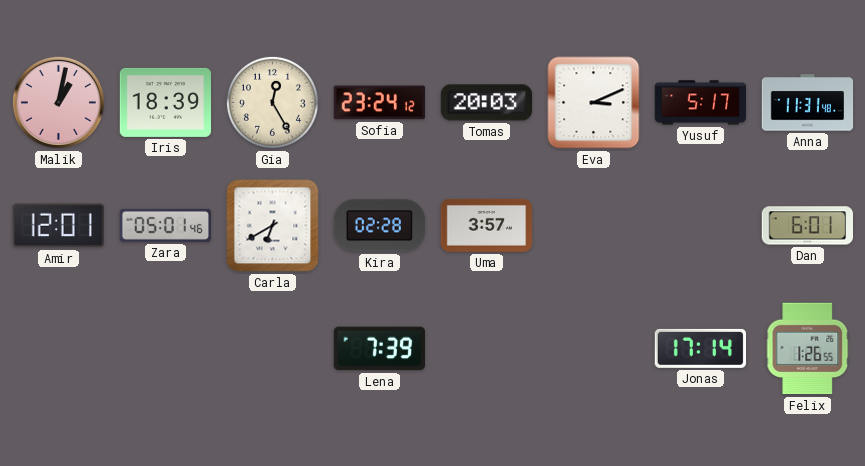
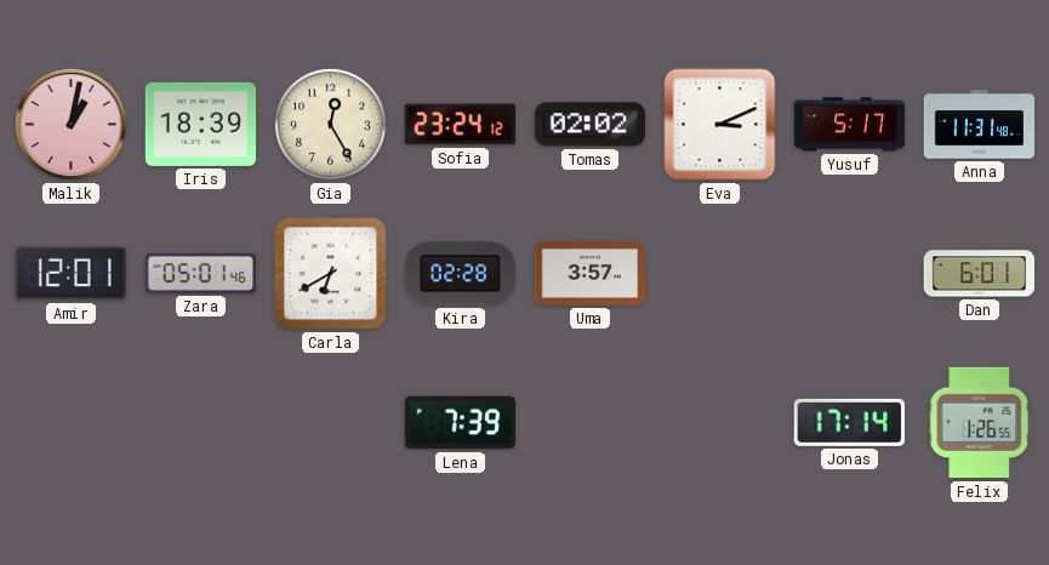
Tomas: 20:03 -> 02:02 (591, 125)
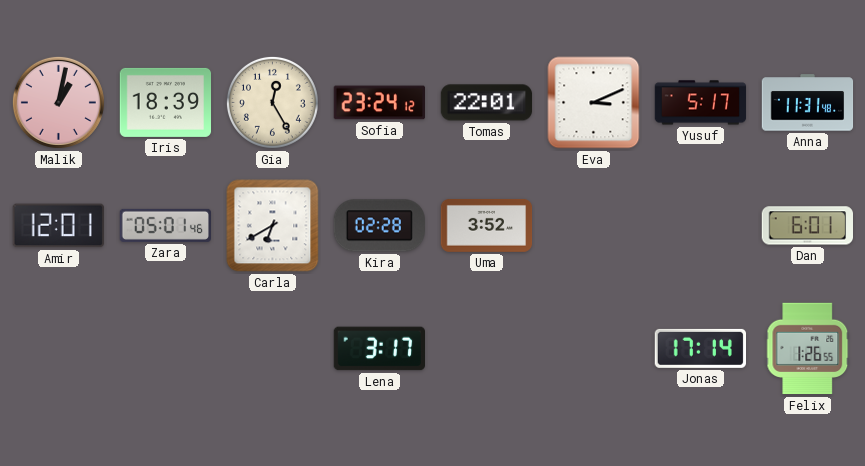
Tomas: 02:02 -> 22:01 (487, 103)
Uma: 3:57 -> 3:52 (487, 225)
Lena: 7:39 -> 3:17 (379, 349)
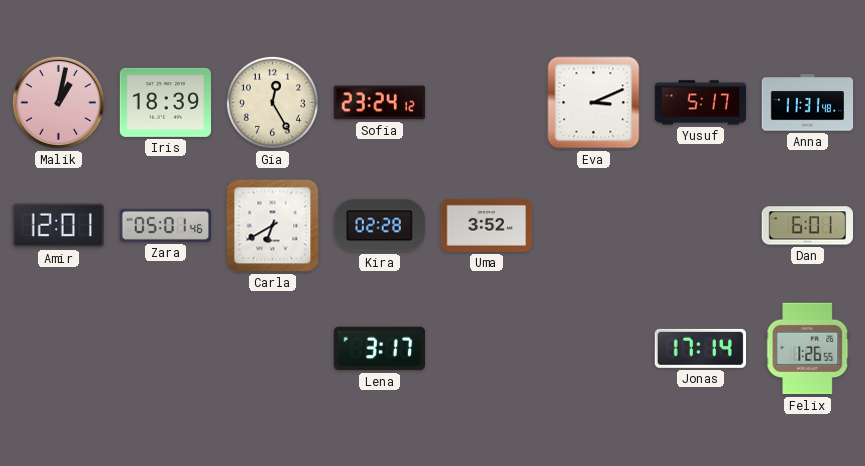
Tomas: 22:01 -> none (487, 103)
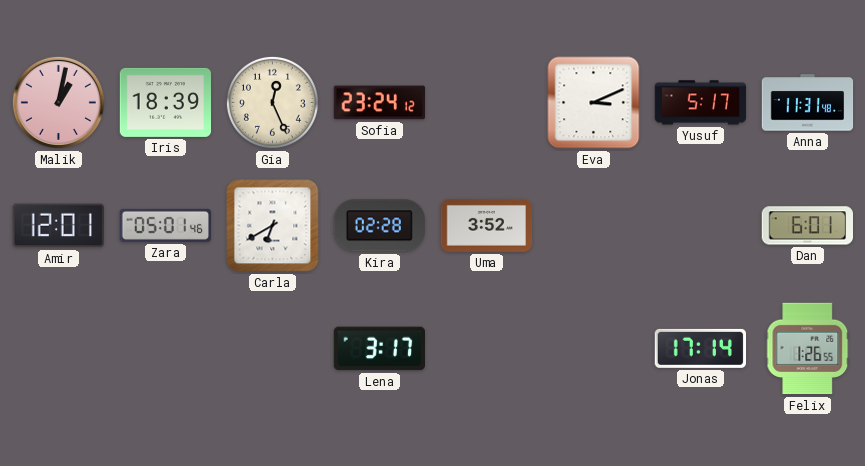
Gia: 12:25 -> 12:26 (272, 102)
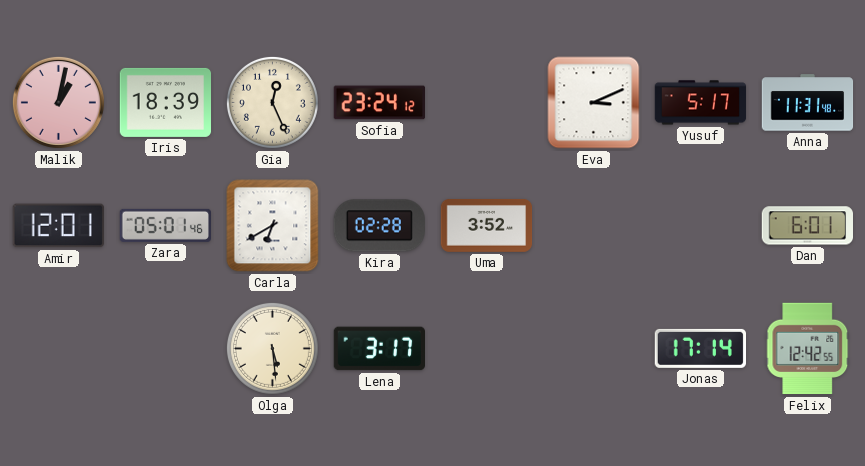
Olga: none -> 5:29 (272, 348)
Felix: 1:26 -> 12:42 (808, 349)
